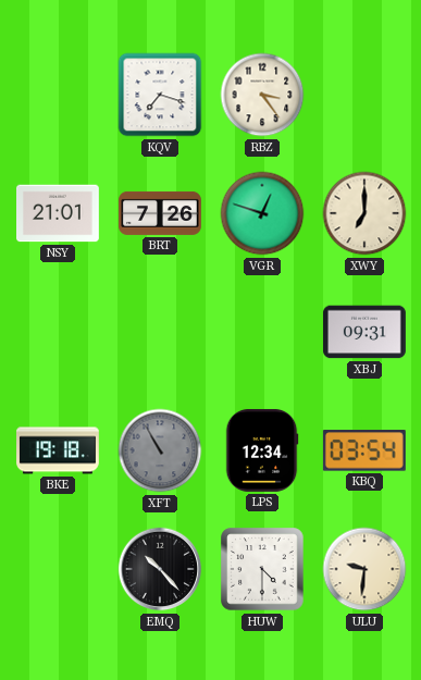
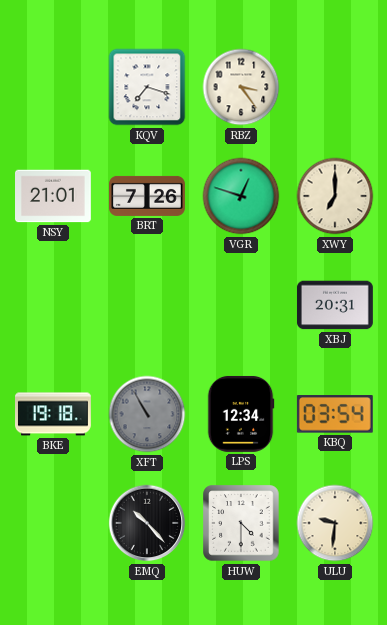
XBJ: 09:31 -> 20:31 (335, 305)
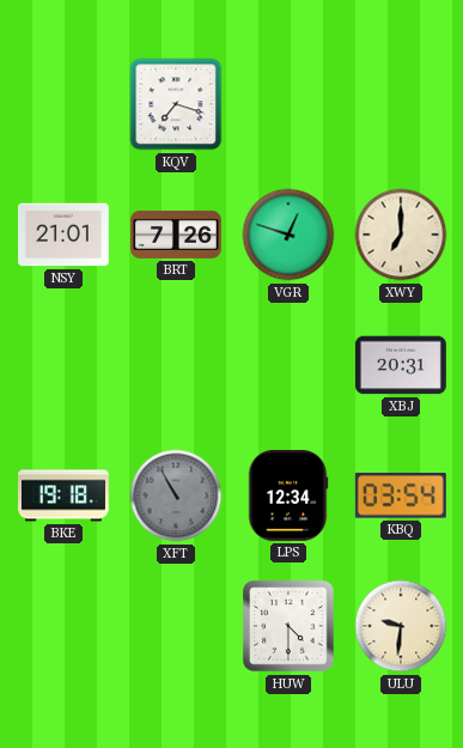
RBZ: 3:24 -> none (241, 87)
EMQ: 10:23 -> none (147, 523)
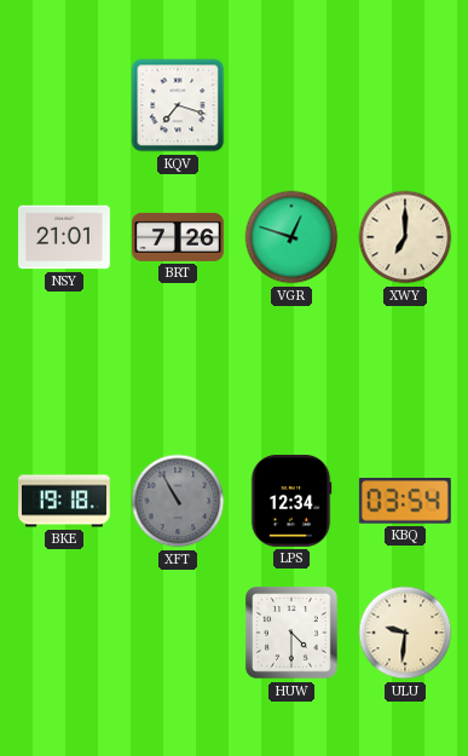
XBJ: 20:31 -> none (401, 365)
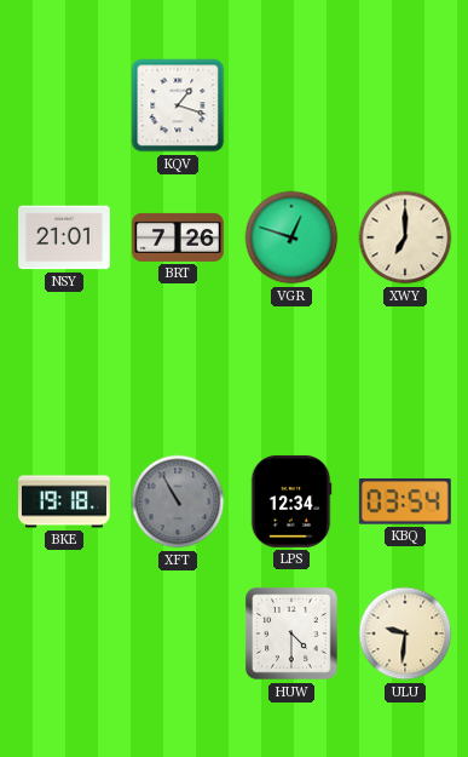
KQV: 7:18 -> 1:18 (178, 105)
